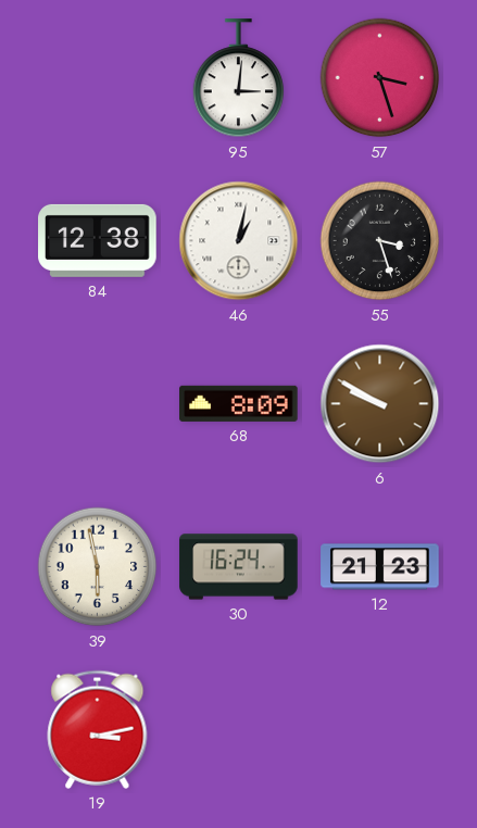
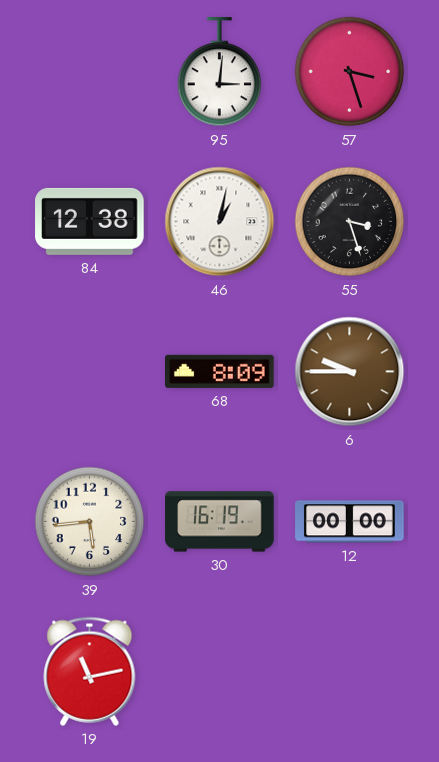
6: 9:50 -> 9:45 (350, 372)
39: 5:58 -> 5:44 (90, 522)
30: 16:24 -> 16:19 (220, 522)
12: 21:23 -> 00:00 (350, 522)
19: 3:13 -> 11:13 (90, 671)
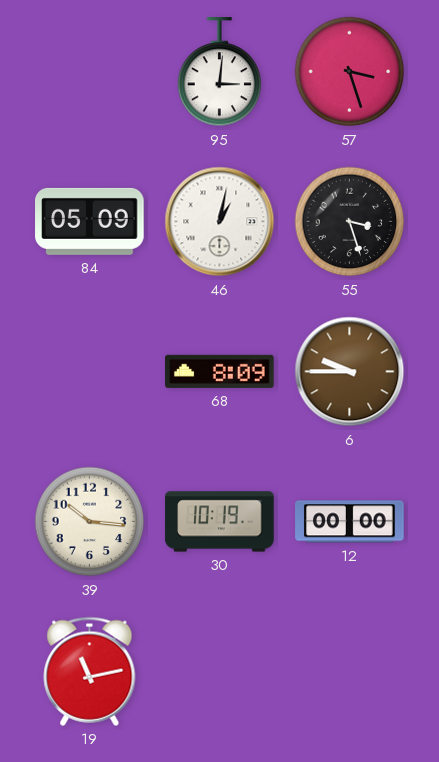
84: 12:38 -> 05:09 (90, 221)
39: 5:44 -> 10:16 (90, 522)
30: 16:19 -> 10:19 (220, 522)
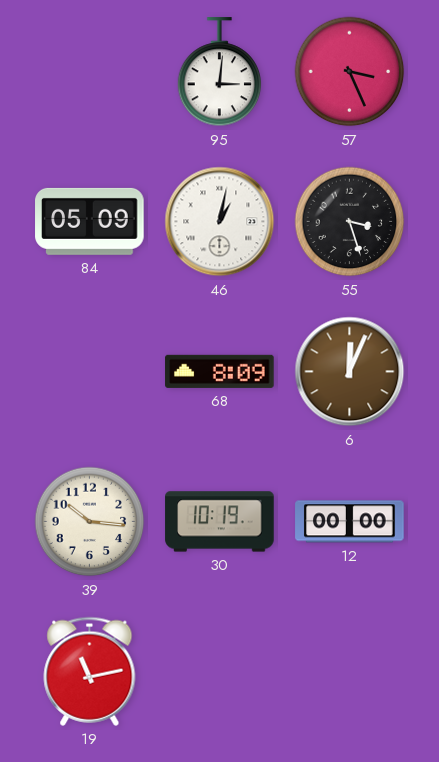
57: 3:27 -> 3:26 (350, 72)
6: 9:45 -> 12:04 (350, 372)
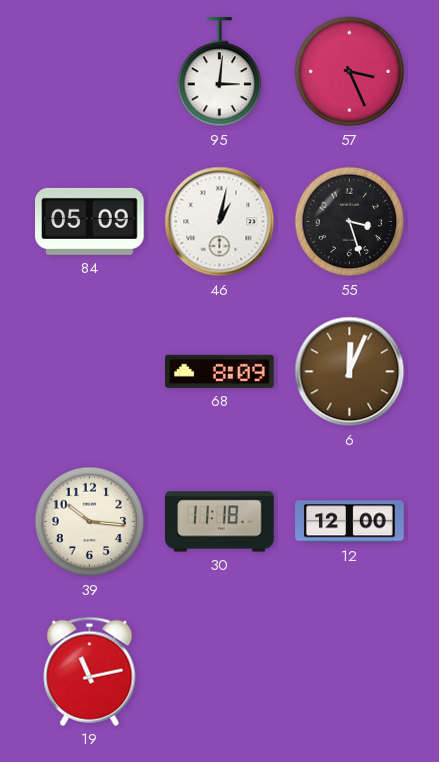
30: 10:19 -> 11:18 (220, 522)
12: 00:00 -> 12:00 (350, 522)
